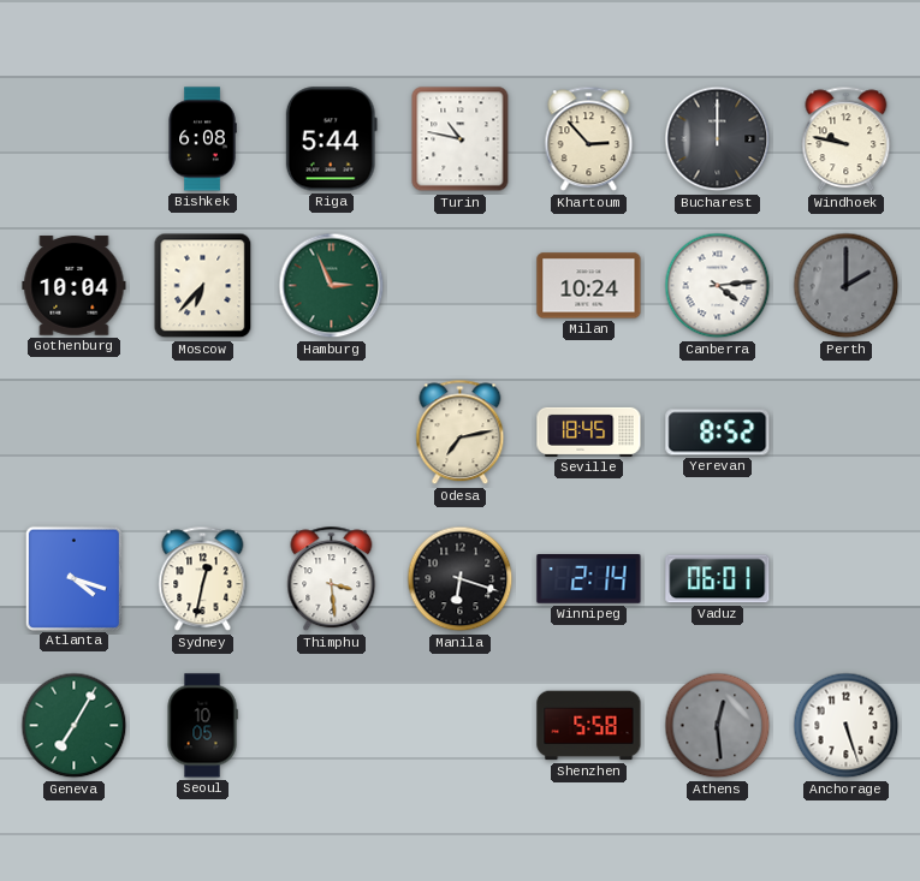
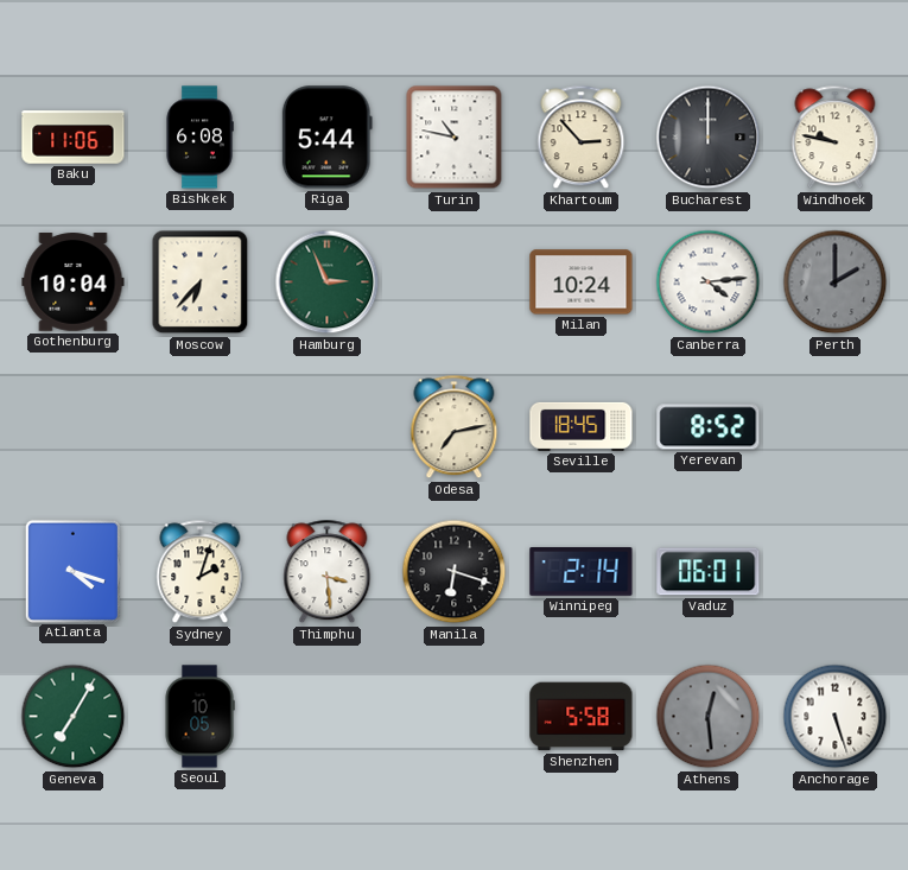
Baku: none -> 11:06 (74, 138)
Sydney: 12:32 -> 2:03 (201, 572)
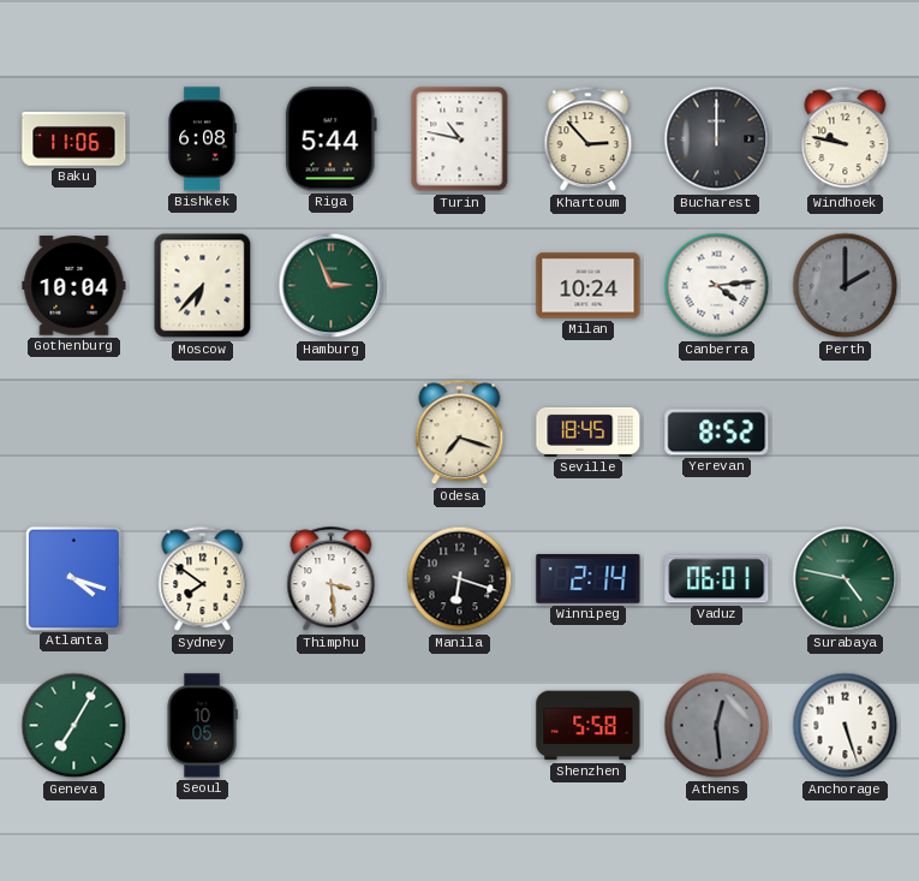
Odesa: 7:13 -> 7:18 (460, 433)
Sydney: 2:03 -> 7:51 (203, 579)
Surabaya: none -> 4:47 (846, 579)
